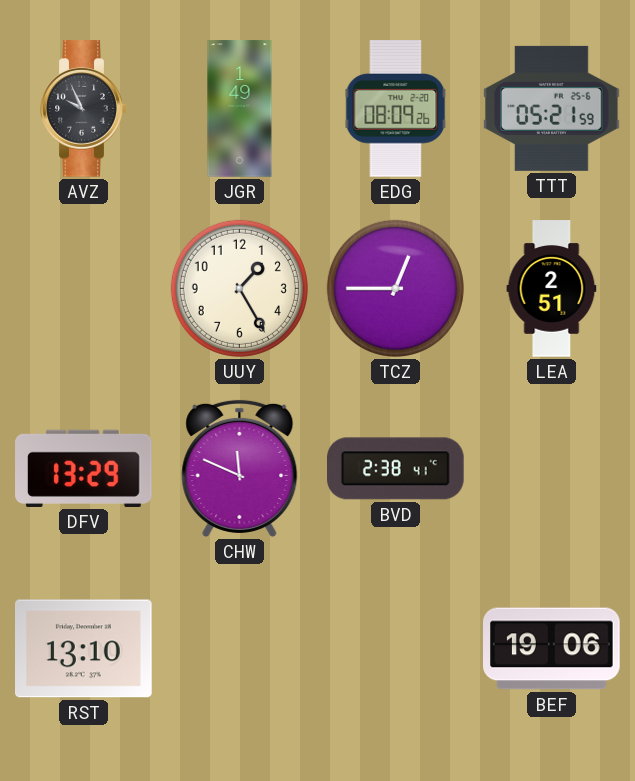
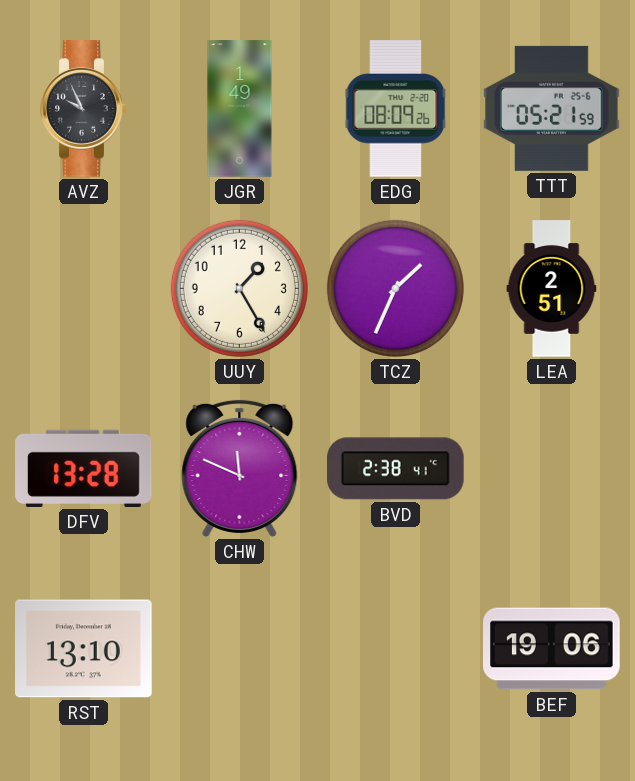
TCZ: 12:45 -> 1:34 (395, 288)
DFV: 13:29 -> 13:28 (84, 468)
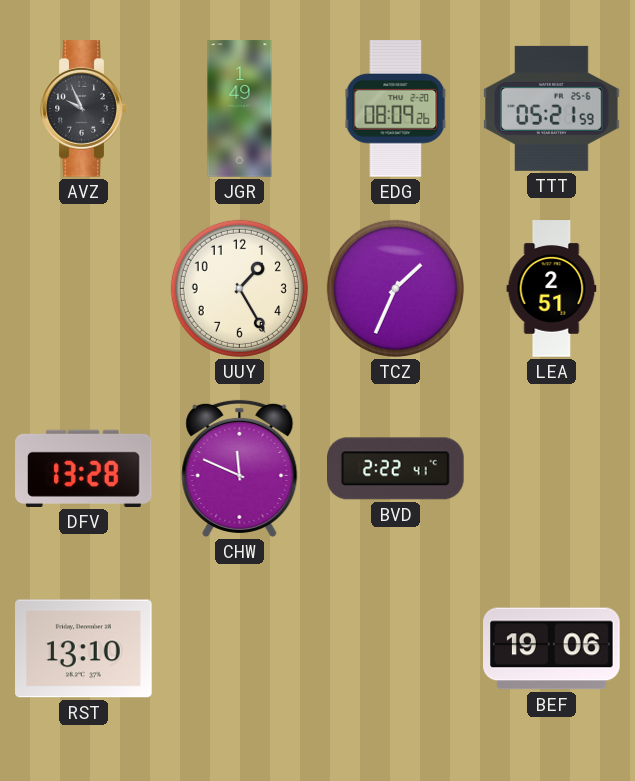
BVD: 2:38 -> 2:22 (396, 469)
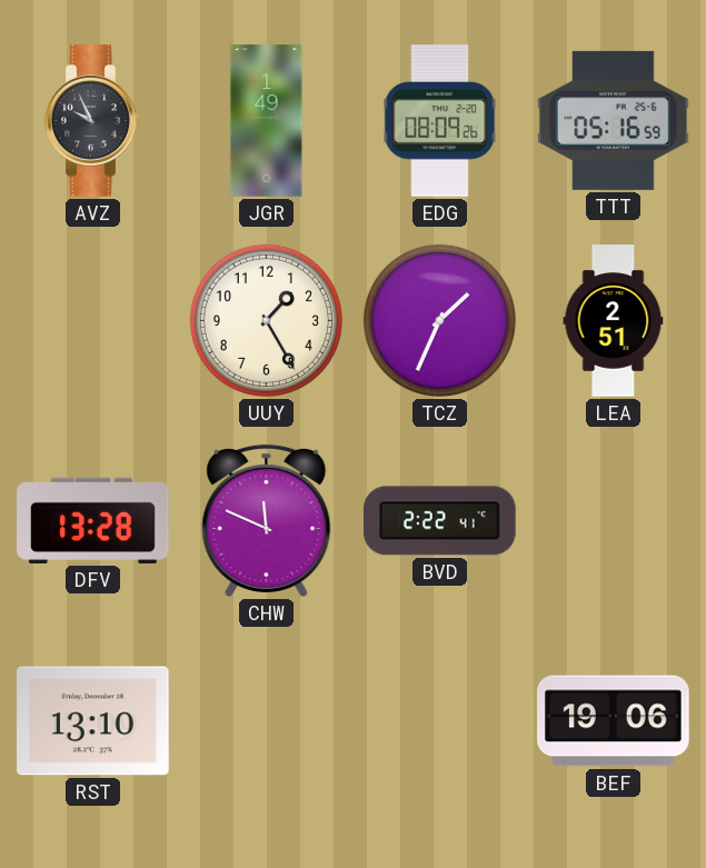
TTT: 05:21 -> 05:16 (614, 120)
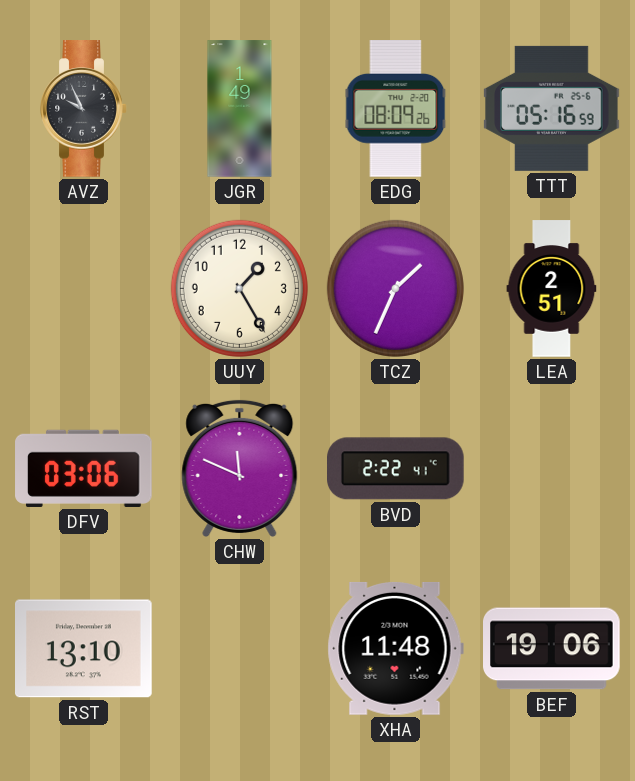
DFV: 13:28 -> 03:06 (84, 468)
XHA: none -> 11:48 (395, 648)
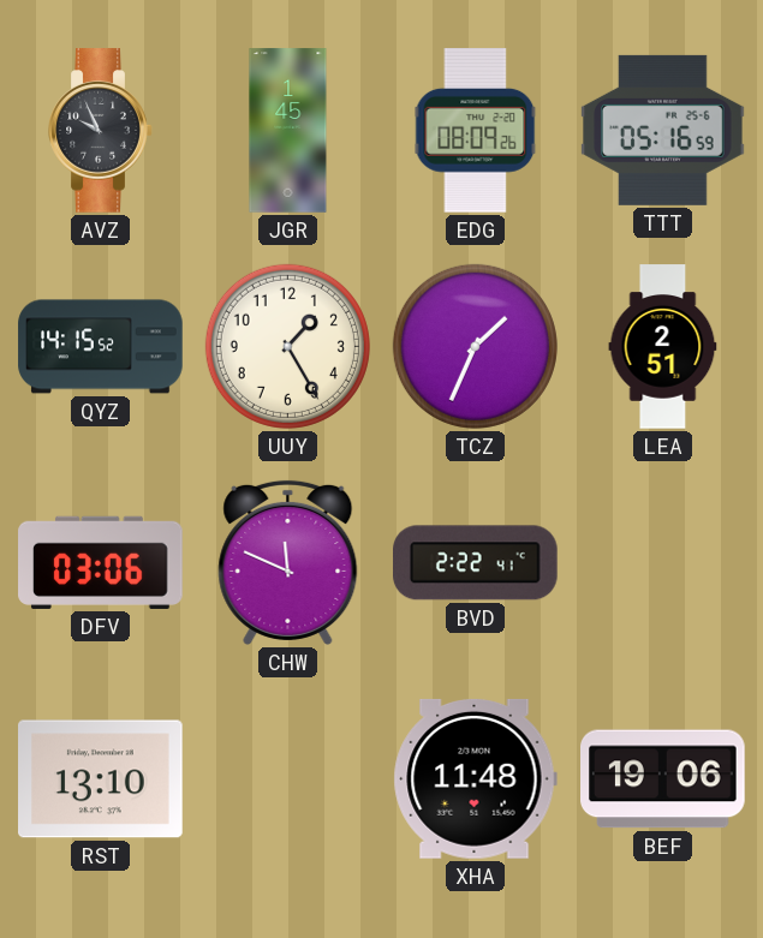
JGR: 1:49 -> 1:45 (288, 131)
QYZ: none -> 14:15 (101, 347)
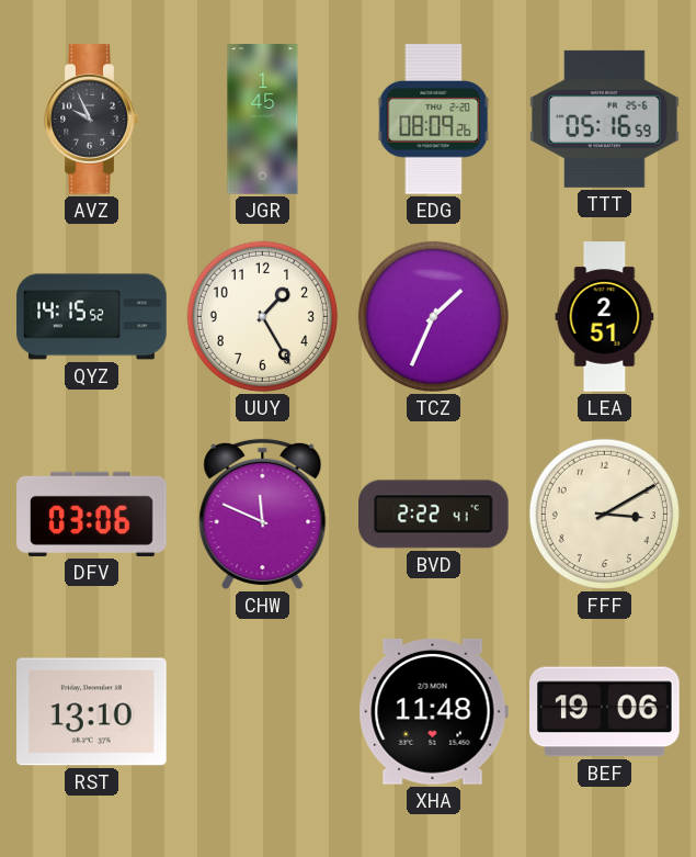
FFF: none -> 3:10 (604, 514)
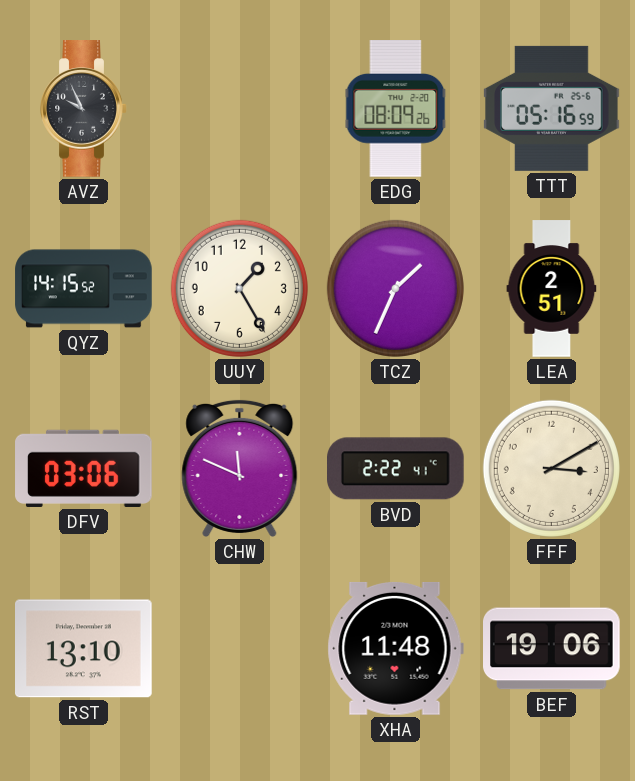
JGR: 1:45 -> none (263, 120)
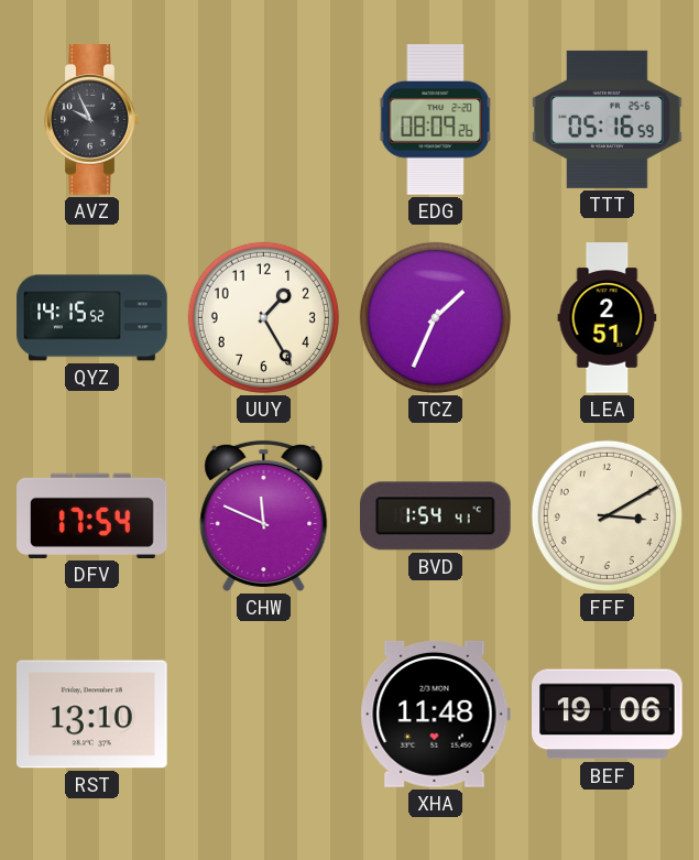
DFV: 03:06 -> 17:54 (92, 515)
BVD: 2:22 -> 1:54 (436, 516)
